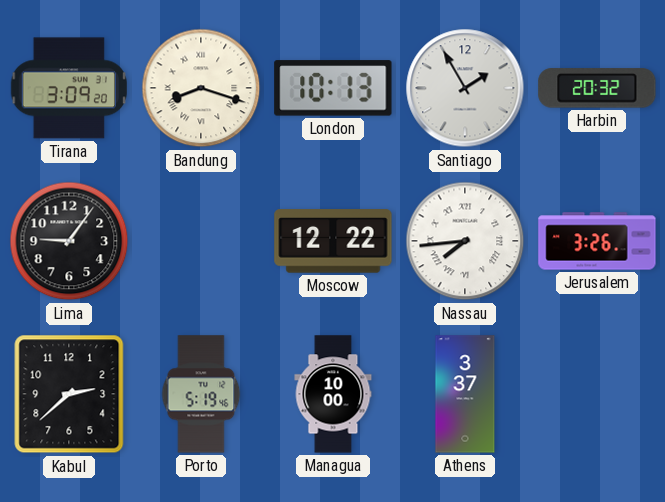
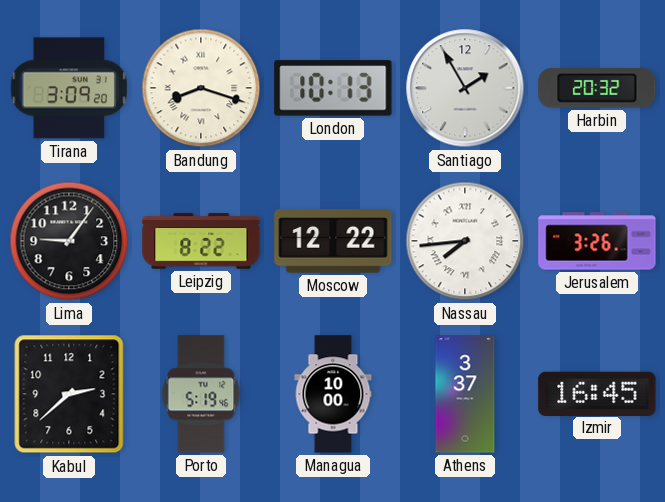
Leipzig: none -> 8:22 (201, 241)
Izmir: none -> 16:45 (597, 393)
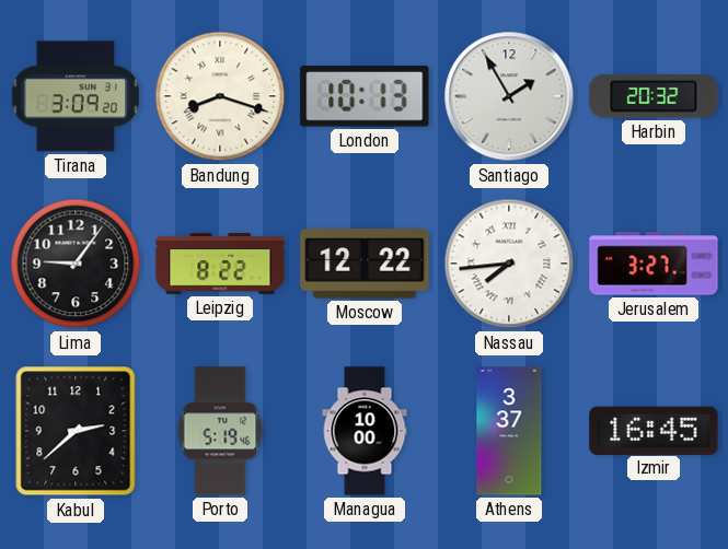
Jerusalem: 3:26 -> 3:27 (654, 264)
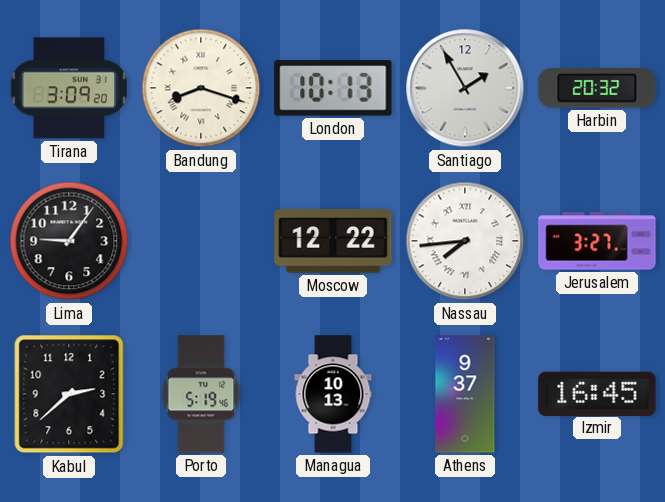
Leipzig: 8:22 -> none (220, 264)
Managua: 10:00 -> 10:13 (333, 394)
Athens: 3:37 -> 9:37 (465, 394)
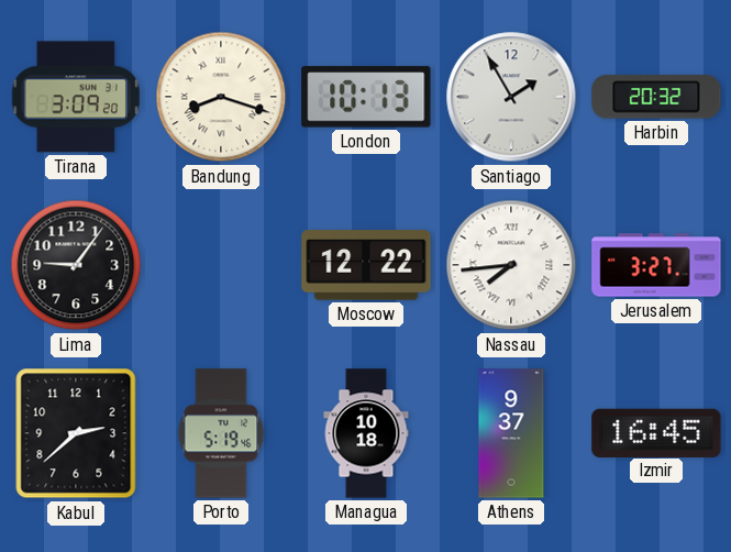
Managua: 10:13 -> 10:18 (366, 433)
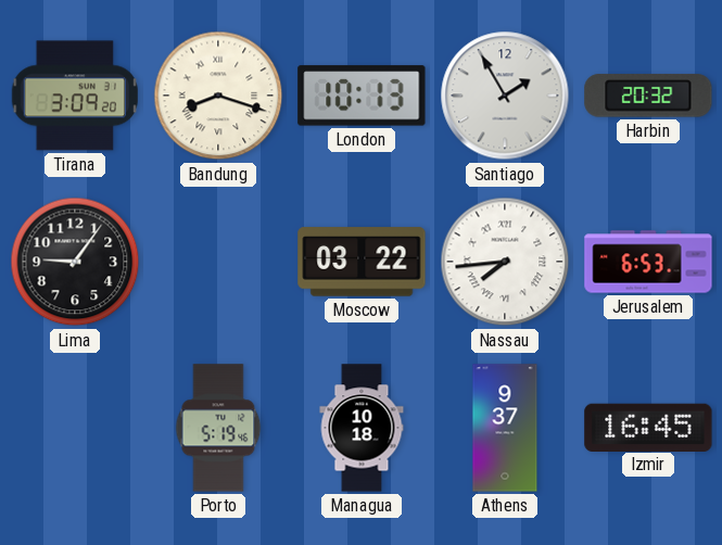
Moscow: 12:22 -> 03:22 (362, 262)
Jerusalem: 3:27 -> 6:53 (648, 262)
Kabul: 2:38 -> none (76, 433)
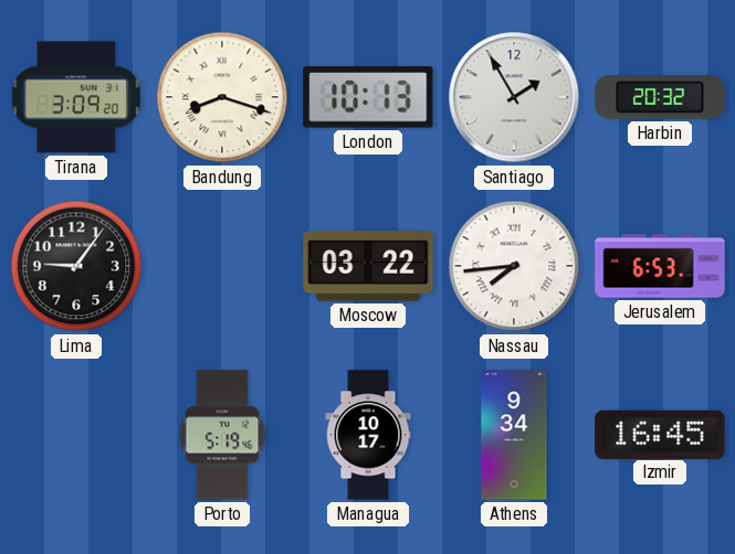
Managua: 10:18 -> 10:17 (368, 435)
Athens: 9:37 -> 9:34 (514, 435)
